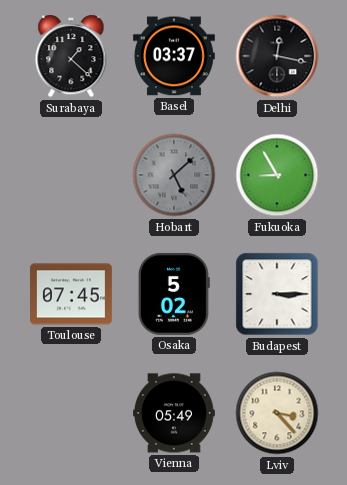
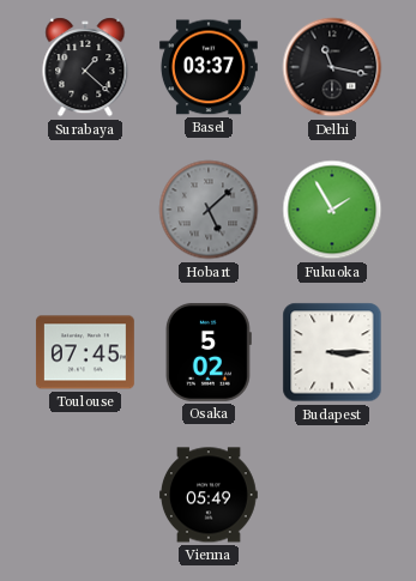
Delhi: 12:17 -> 11:17 (332, 67)
Fukuoka: 8:55 -> 1:55 (332, 210)
Lviv: 3:23 -> none (277, 413)
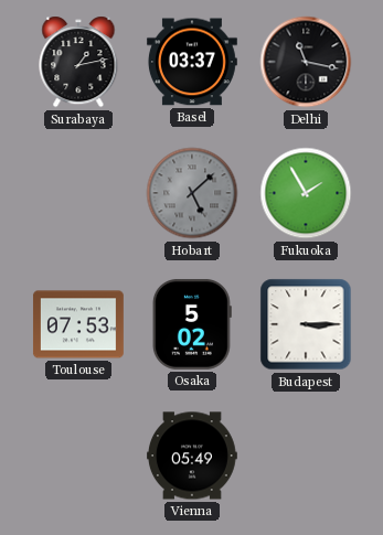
Surabaya: 1:22 -> 1:13 (78, 62)
Toulouse: 07:45 -> 07:53 (78, 324)
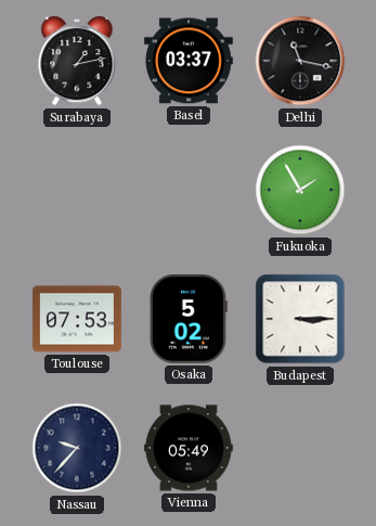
Hobart: 5:08 -> none (192, 193)
Nassau: none -> 9:37 (77, 448)
